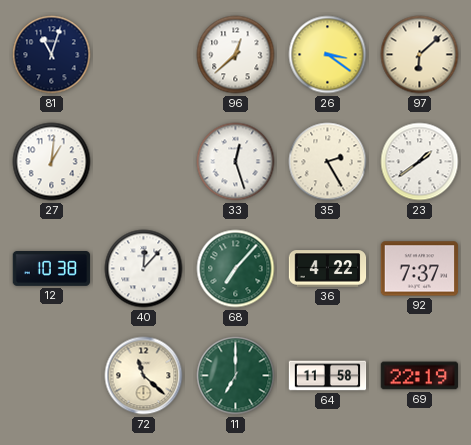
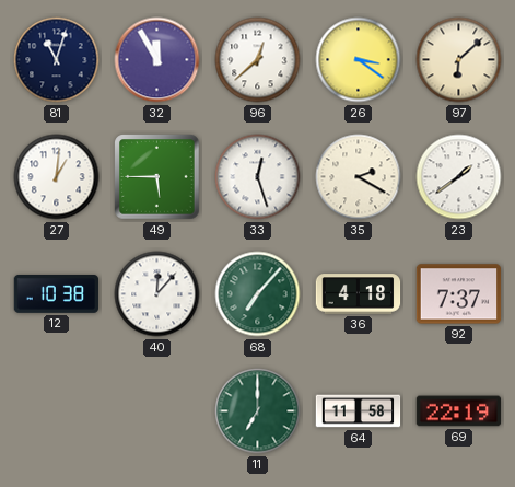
32: none -> 11:55 (157, 60)
49: none -> 5:45 (157, 177)
35: 2:25 -> 2:20 (359, 177)
36: 4:22 -> 4:18 (359, 294)
72: 11:22 -> none (144, 376)
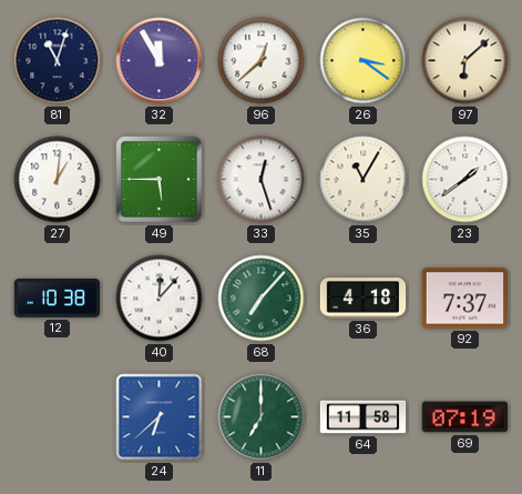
35: 2:20 -> 11:05 (364, 180)
24: none -> 6:38 (160, 417)
69: 22:19 -> 07:19 (465, 417)
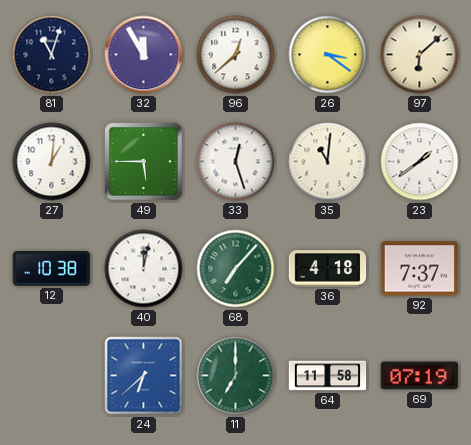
35: 11:05 -> 11:01 (328, 162)
40: 12:07 -> 12:02 (144, 269)
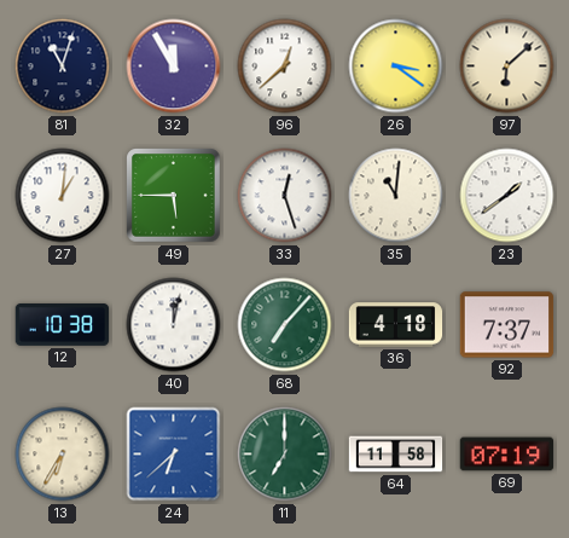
13: none -> 6:35 (63, 455)
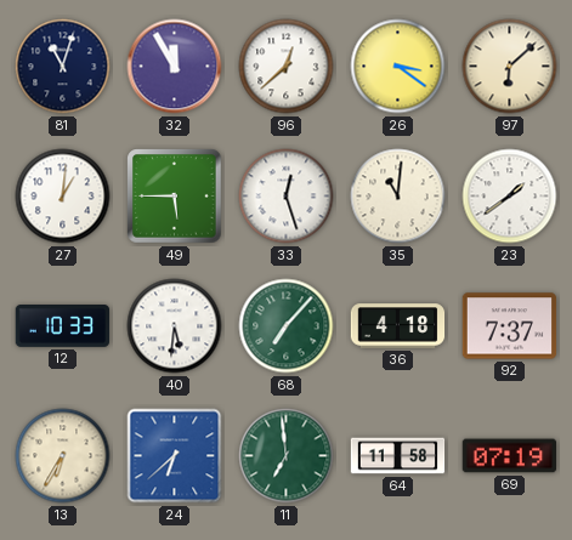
12: 10:38 -> 10:33 (63, 326)
40: 12:02 -> 5:31 (175, 326)
11: 7:00 -> 6:59 (287, 456)
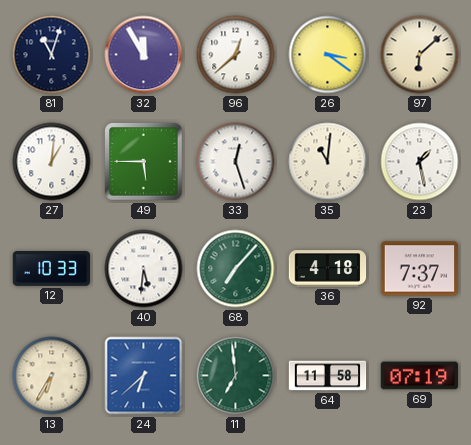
23: 1:39 -> 1:28 (420, 162)
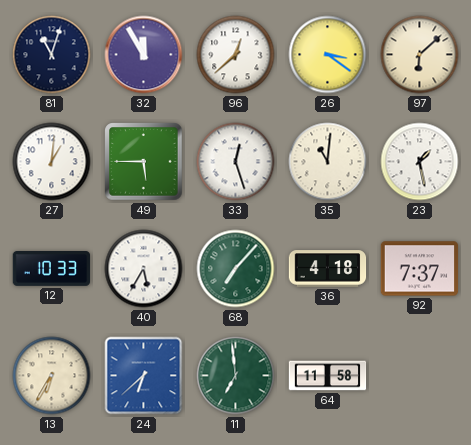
40: 5:31 -> 5:35 (144, 269)
69: 07:19 -> none (420, 376)
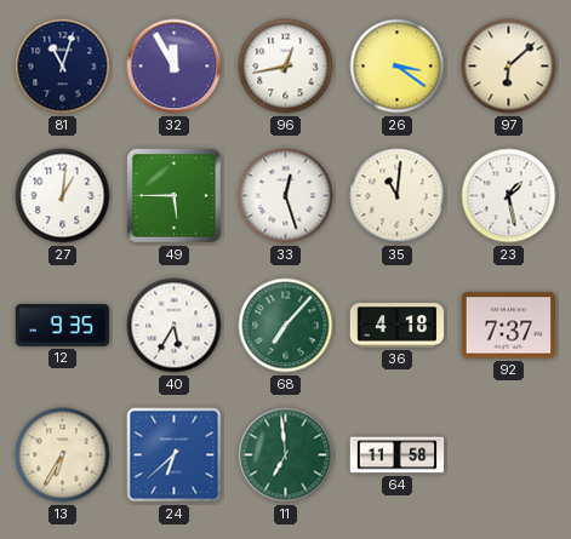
96: 12:38 -> 12:43 (286, 67)
12: 10:33 -> 9:35 (63, 326)
